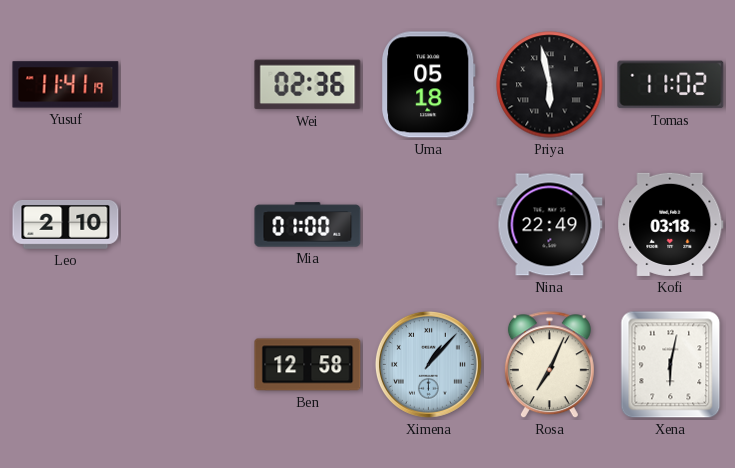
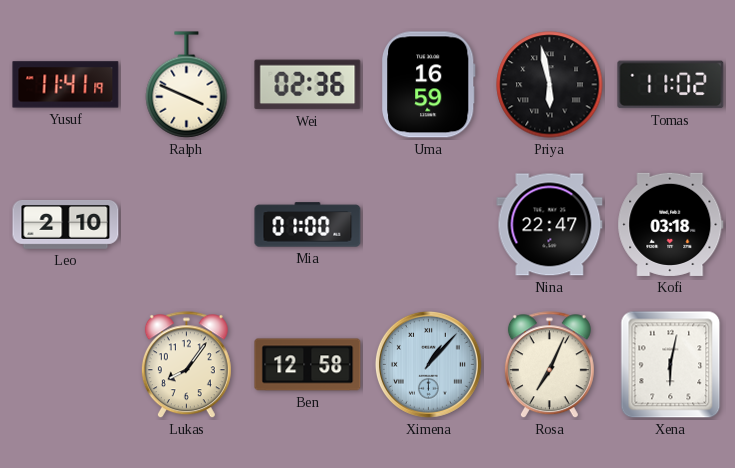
Ralph: none -> 3:49 (187, 85)
Uma: 05:18 -> 16:59 (429, 85)
Nina: 22:49 -> 22:47 (550, 225)
Lukas: none -> 8:06 (186, 365)
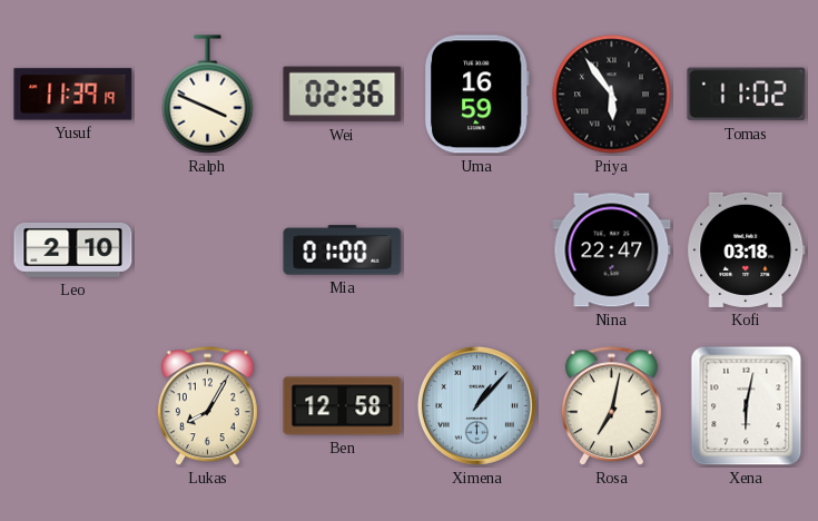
Yusuf: 11:41 -> 11:39 (73, 95)
Priya: 5:58 -> 5:54 (612, 95)
Lukas: 8:06 -> 8:05 (207, 406)
Rosa: 7:04 -> 7:02 (611, 406)
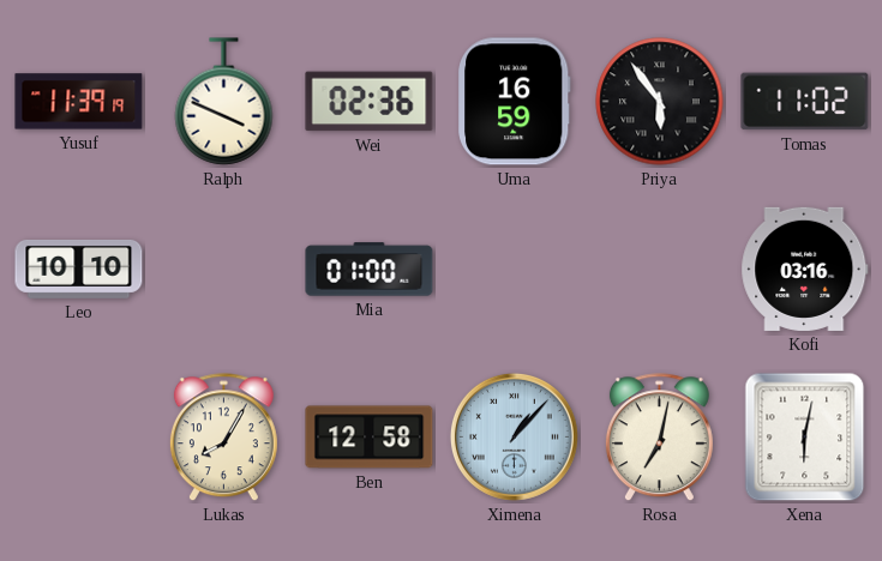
Leo: 2:10 -> 10:10 (79, 269)
Nina: 22:47 -> none (612, 250)
Kofi: 03:18 -> 03:16 (805, 269)
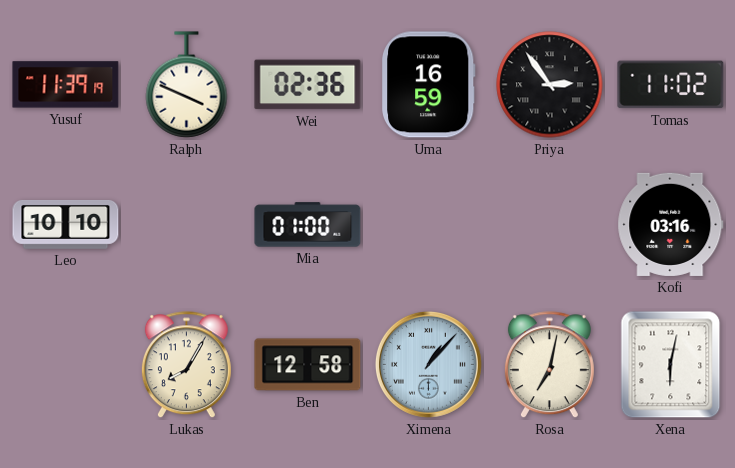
Priya: 5:54 -> 2:54 (550, 85)
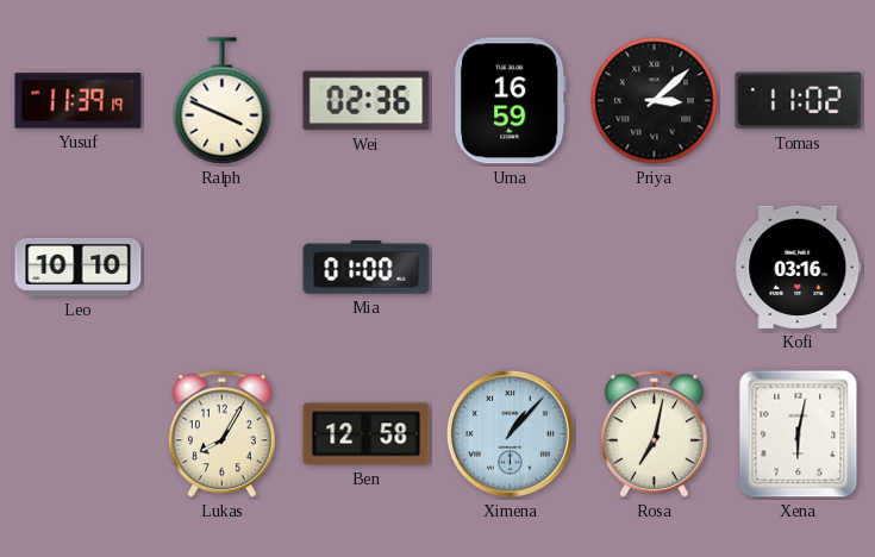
Priya: 2:54 -> 3:08 (655, 101)
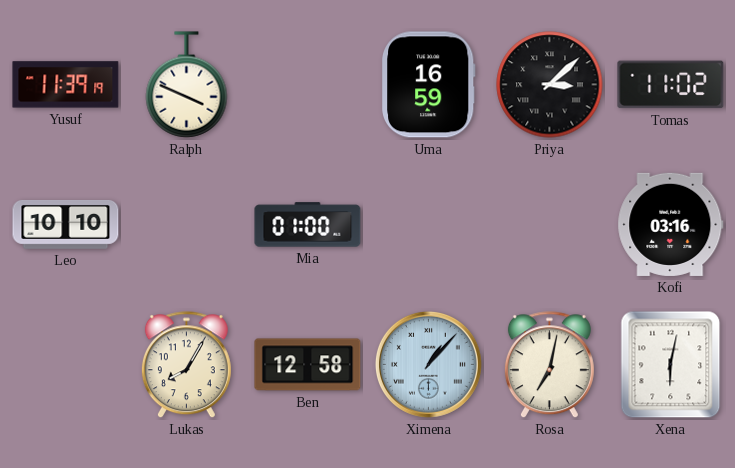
Wei: 02:36 -> none (367, 101)
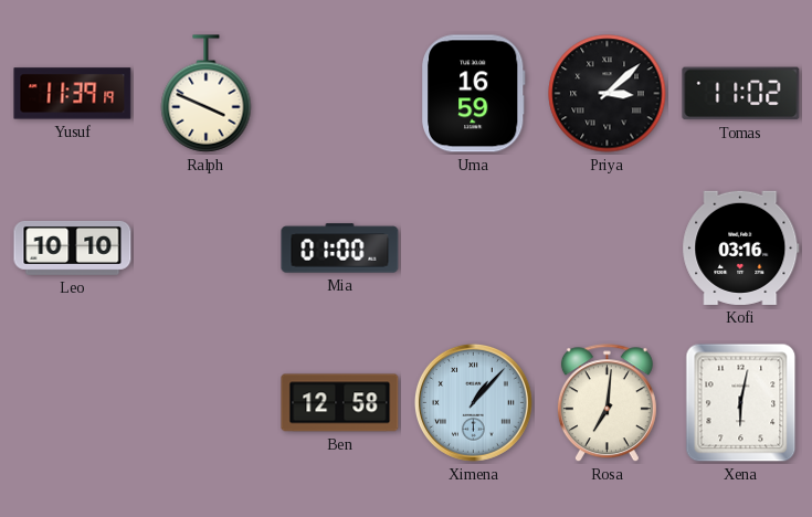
Lukas: 8:05 -> none (186, 365)
Rosa: 7:02 -> 7:01 (607, 403)
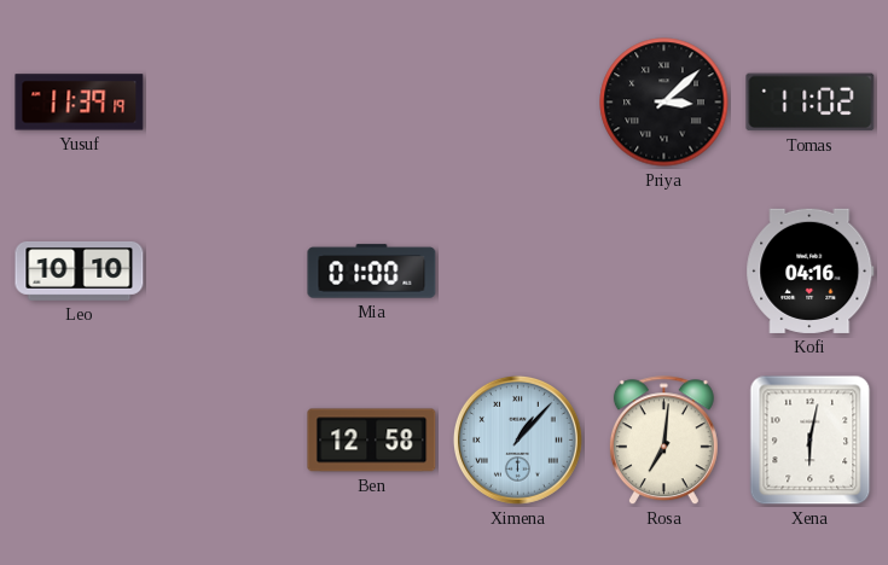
Ralph: 3:49 -> none (207, 94)
Uma: 16:59 -> none (474, 94)
Kofi: 03:16 -> 04:16 (811, 270)
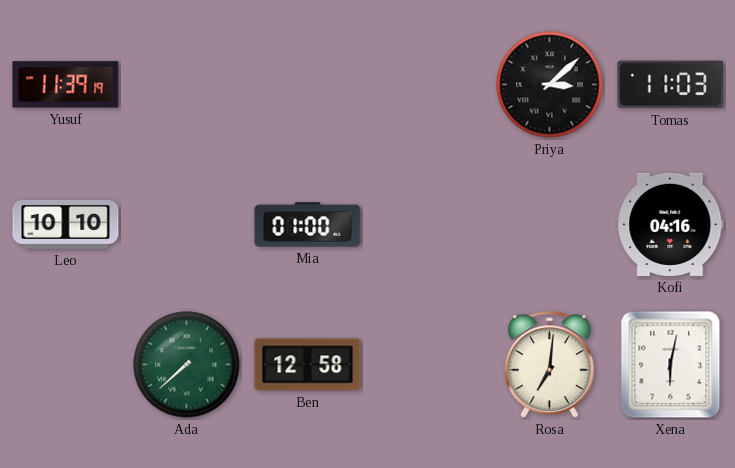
Tomas: 11:02 -> 11:03 (671, 85)
Ada: none -> 7:38 (187, 365)
Ximena: 1:07 -> none (517, 439)
